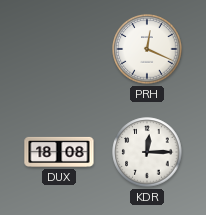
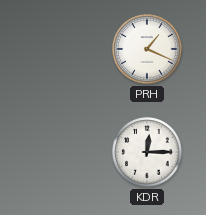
PRH: 12:19 -> 1:19 (147, 49)
DUX: 18:08 -> none (59, 152)
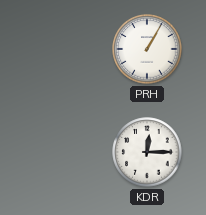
PRH: 1:19 -> 1:05 (147, 49)
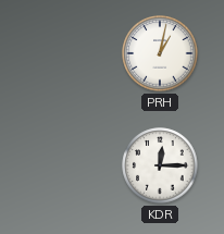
PRH: 1:05 -> 1:02 (160, 53)
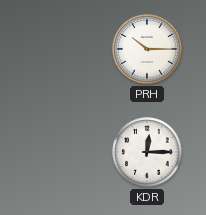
PRH: 1:02 -> 10:15 (147, 49)
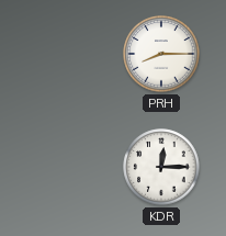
PRH: 10:15 -> 8:15 (161, 54)
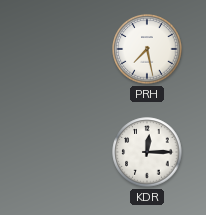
PRH: 8:15 -> 7:28 (147, 49)
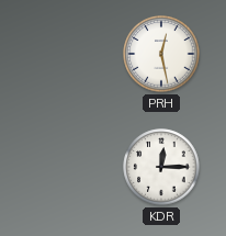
PRH: 7:28 -> 12:28 (161, 54)
